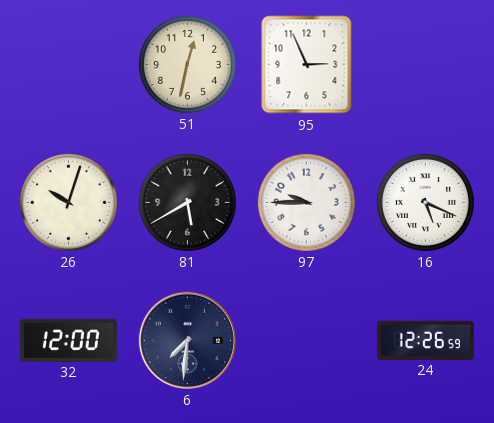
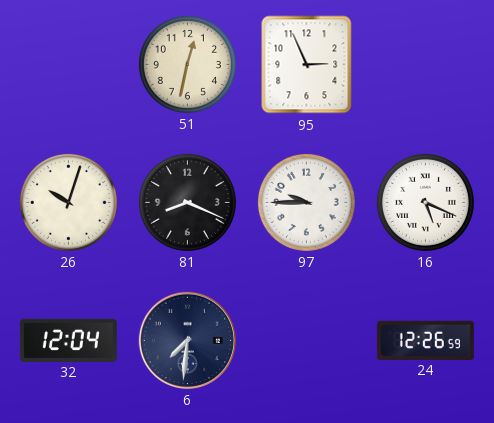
81: 5:40 -> 8:19 (187, 202)
32: 12:00 -> 12:04 (68, 340)
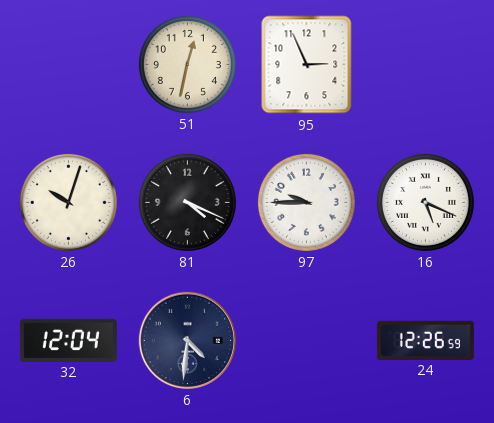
81: 8:19 -> 4:19 (187, 202)
6: 7:31 -> 4:31 (187, 340)
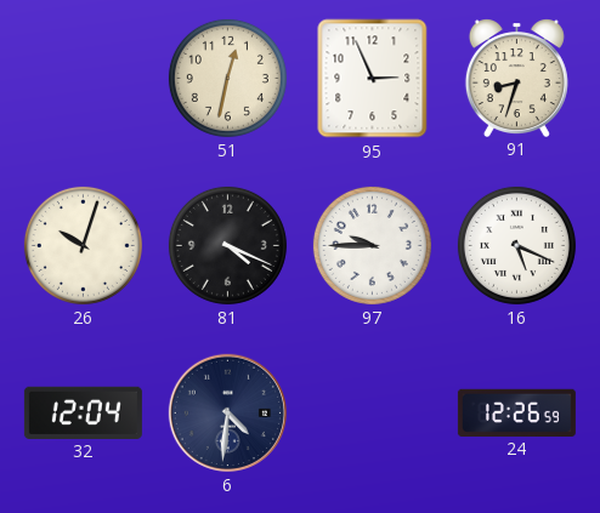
91: none -> 8:33 (516, 78)
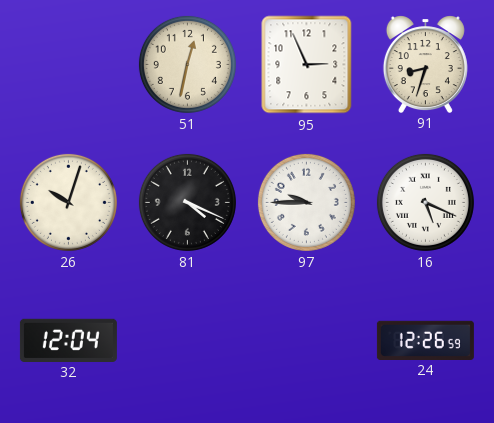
6: 4:31 -> none (227, 412)
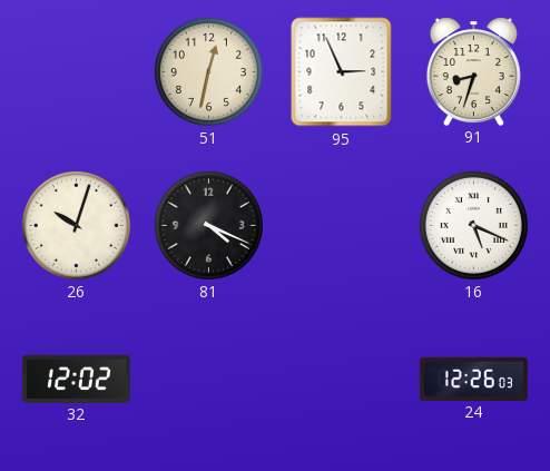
97: 9:45 -> none (306, 202)
32: 12:04 -> 12:02 (76, 379)
24: 12:26:59 -> 12:26:03 (473, 379)
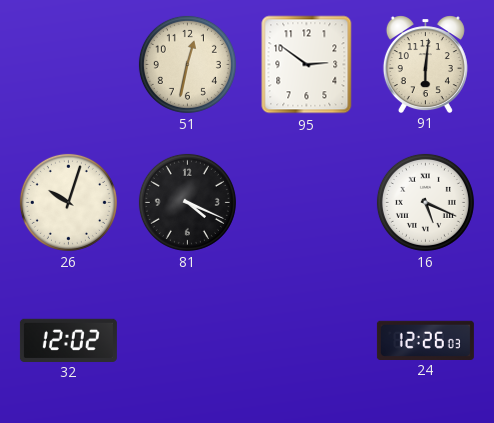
95: 2:56 -> 2:51 (307, 65)
91: 8:33 -> 6:01 (425, 64)
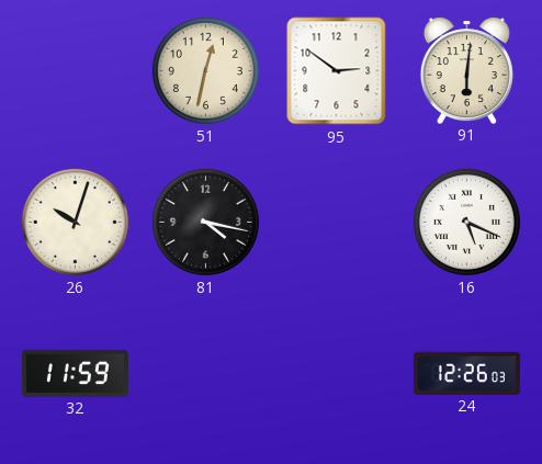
81: 4:19 -> 4:17 (205, 222)
32: 12:02 -> 11:59 (75, 373)
